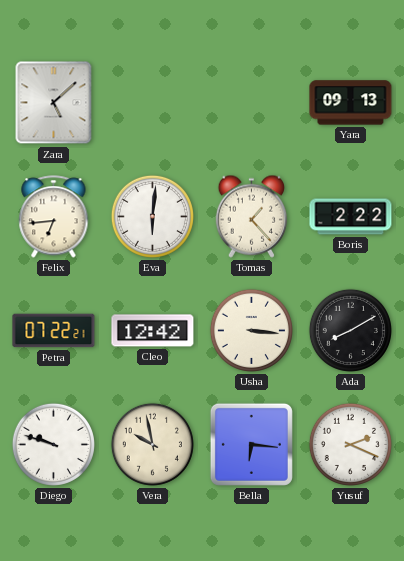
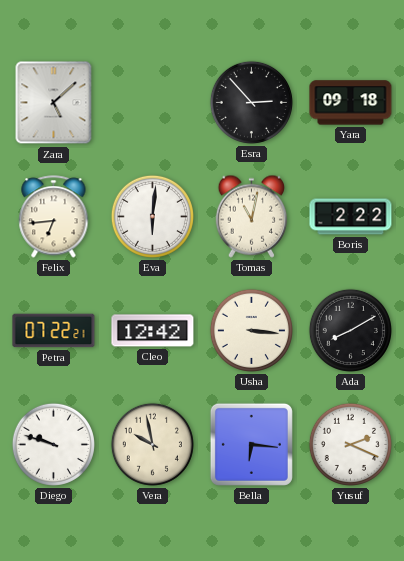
Esra: none -> 2:53 (251, 102)
Yara: 09:13 -> 09:18 (351, 103)
Tomas: 1:23 -> 11:02 (252, 216)
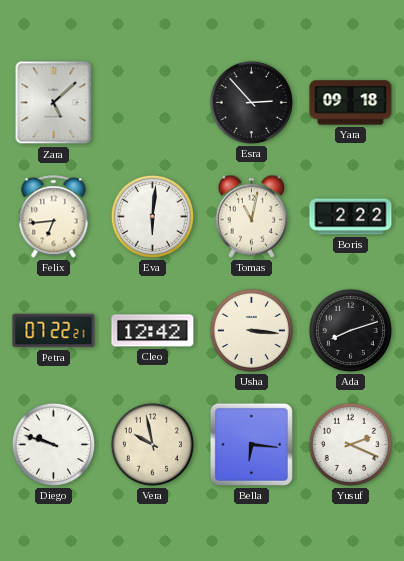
Ada: 8:10 -> 8:12 (350, 330)
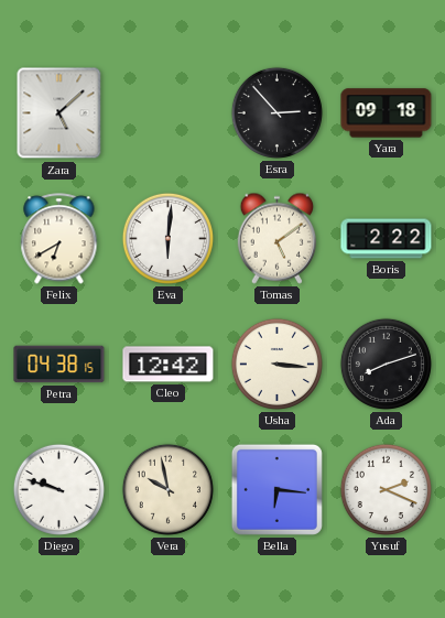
Felix: 6:44 -> 6:40 (59, 239)
Tomas: 11:02 -> 5:09 (278, 238)
Petra: 07:22 -> 04:38 (59, 365)
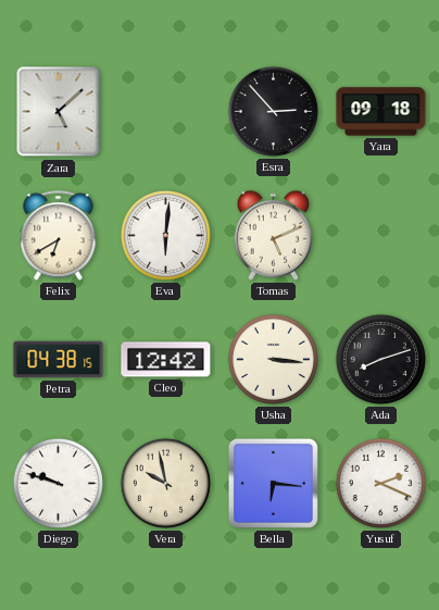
Tomas: 5:09 -> 5:11 (274, 235)
Boris: 2:22 -> none (387, 239)
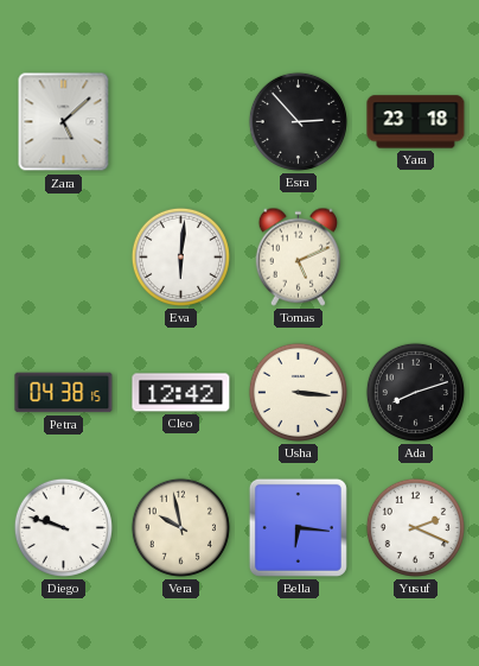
Yara: 09:18 -> 23:18 (416, 122)
Felix: 6:40 -> none (59, 236)
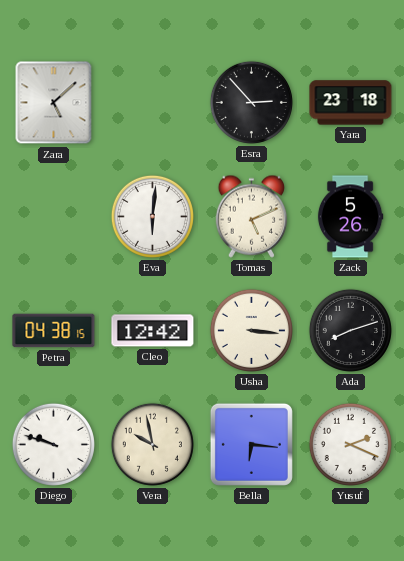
Zack: none -> 5:26 (350, 217)
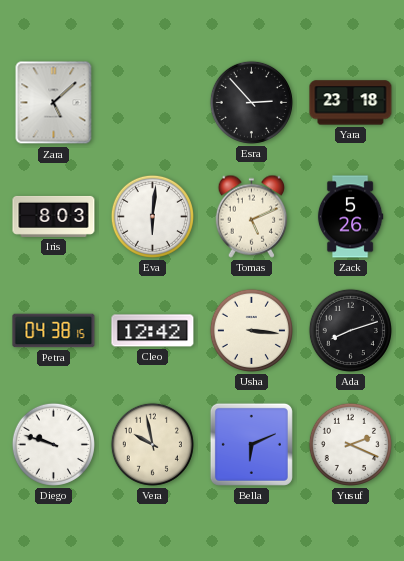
Iris: none -> 8:03 (54, 216)
Bella: 6:16 -> 6:11 (251, 444)
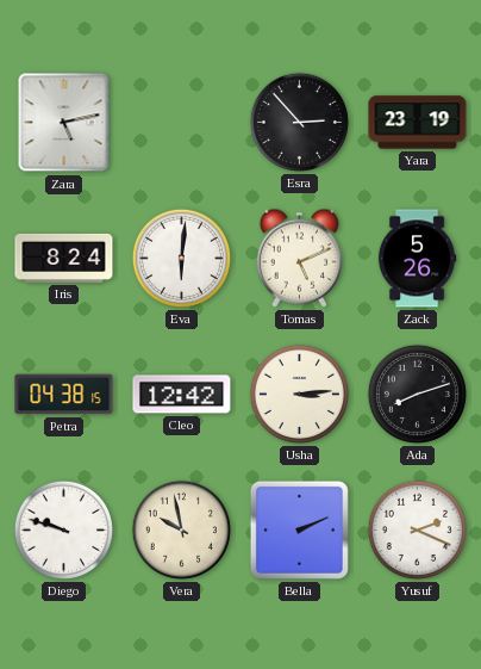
Zara: 5:08 -> 5:13 (64, 123)
Yara: 23:18 -> 23:19 (418, 123)
Iris: 8:03 -> 8:24 (64, 258)
Usha: 3:16 -> 3:14 (299, 394)
Bella: 6:11 -> 2:11 (299, 529)
